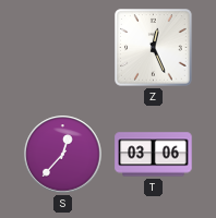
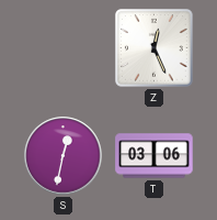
S: 12:37 -> 12:32 (64, 156)
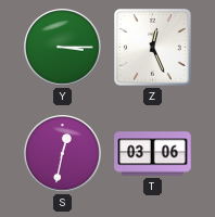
Y: none -> 3:15 (63, 48)
